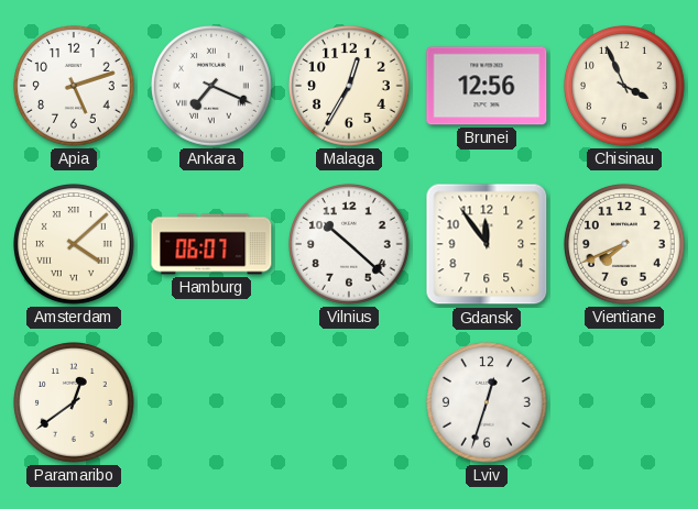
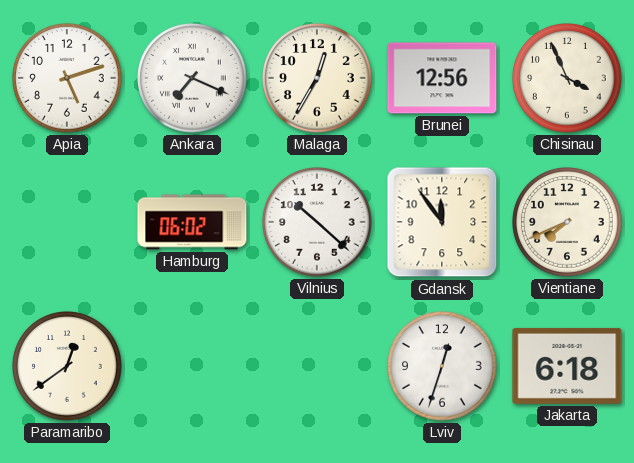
Amsterdam: 4:08 -> none (75, 245)
Hamburg: 06:07 -> 06:02 (192, 222)
Jakarta: none -> 6:18 (567, 366)
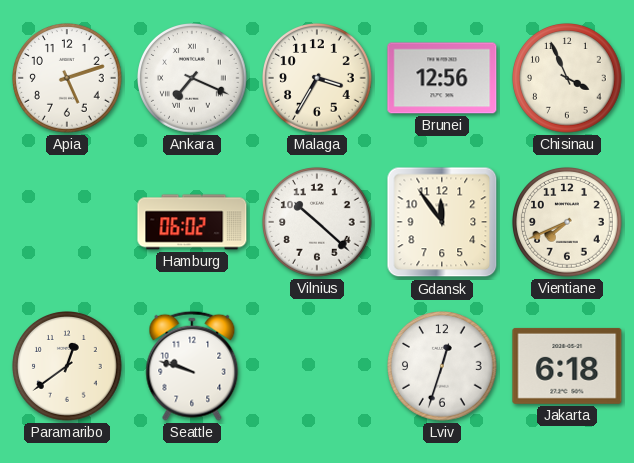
Malaga: 12:35 -> 3:35 (318, 79)
Seattle: none -> 9:48 (192, 366)
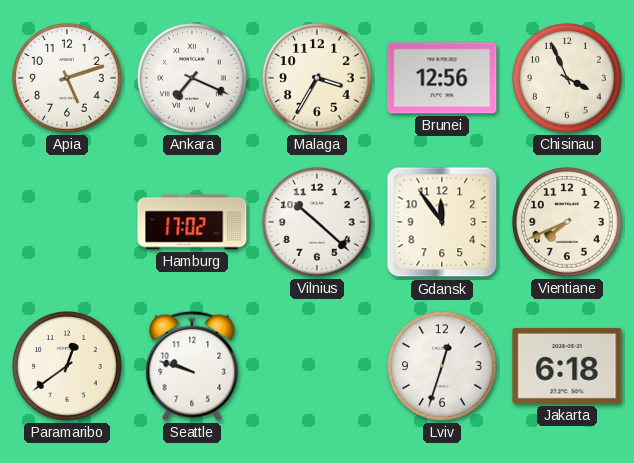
Hamburg: 06:02 -> 17:02 (192, 222)
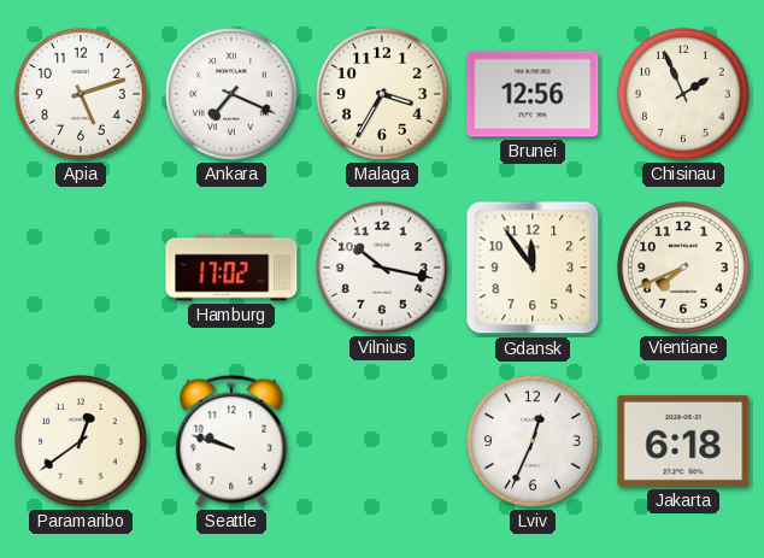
Chisinau: 3:56 -> 1:56 (684, 95)
Vilnius: 10:22 -> 10:17 (383, 269)
Lviv: 12:33 -> 12:34 (534, 442)
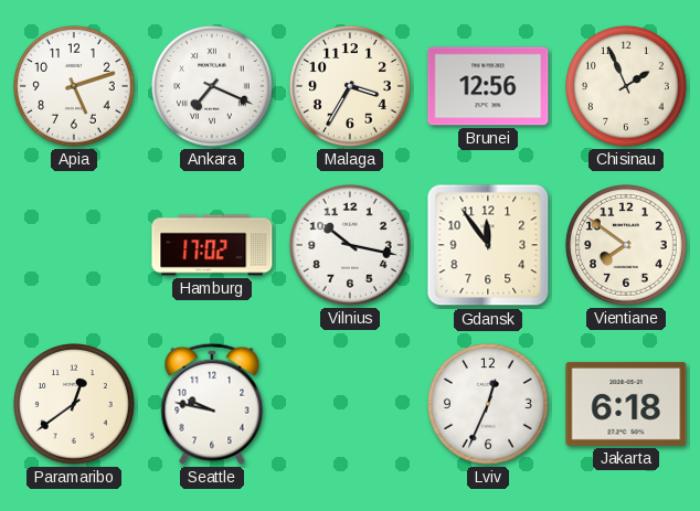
Vientiane: 7:41 -> 7:51 (627, 246)
Seattle: 9:48 -> 9:47 (212, 404)
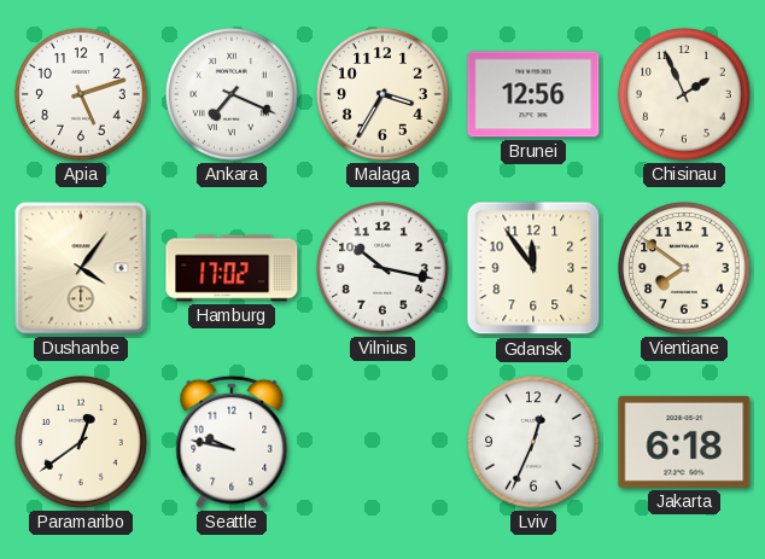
Dushanbe: none -> 4:06 (81, 268)
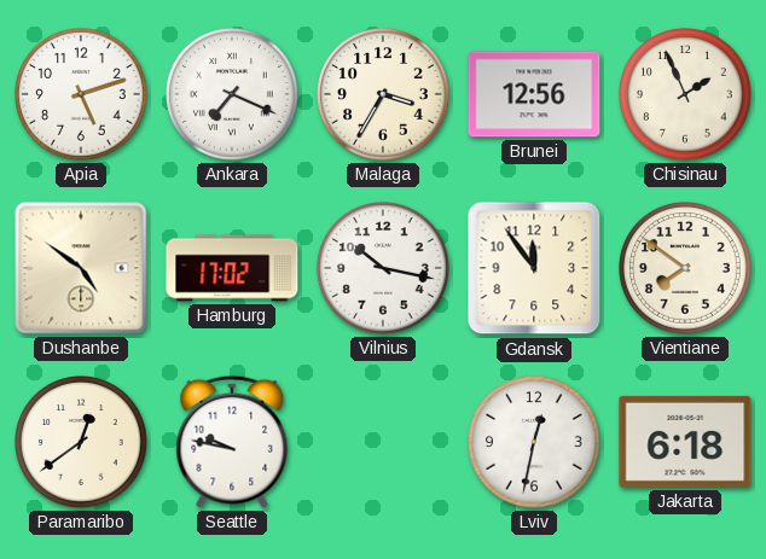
Dushanbe: 4:06 -> 4:51 (81, 268)
Lviv: 12:34 -> 12:32 (535, 443)
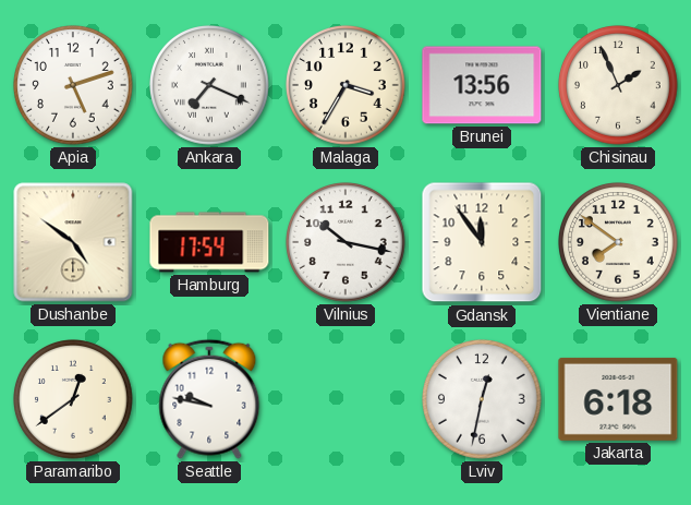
Brunei: 12:56 -> 13:56 (482, 85)
Hamburg: 17:02 -> 17:54 (209, 242)
